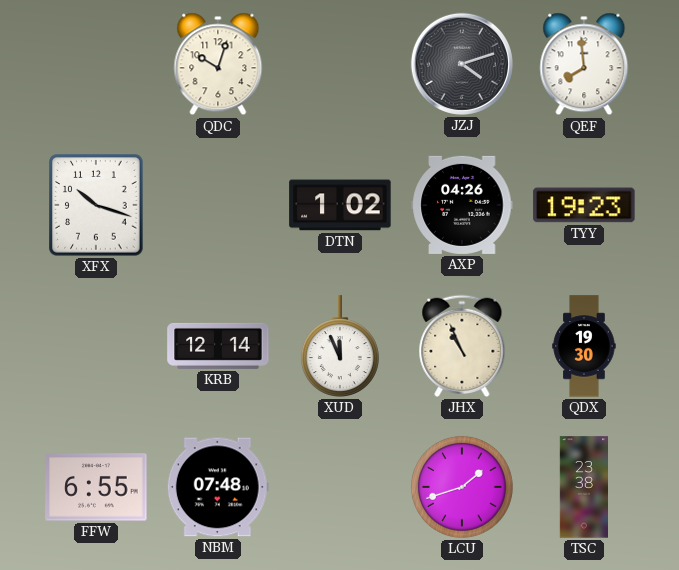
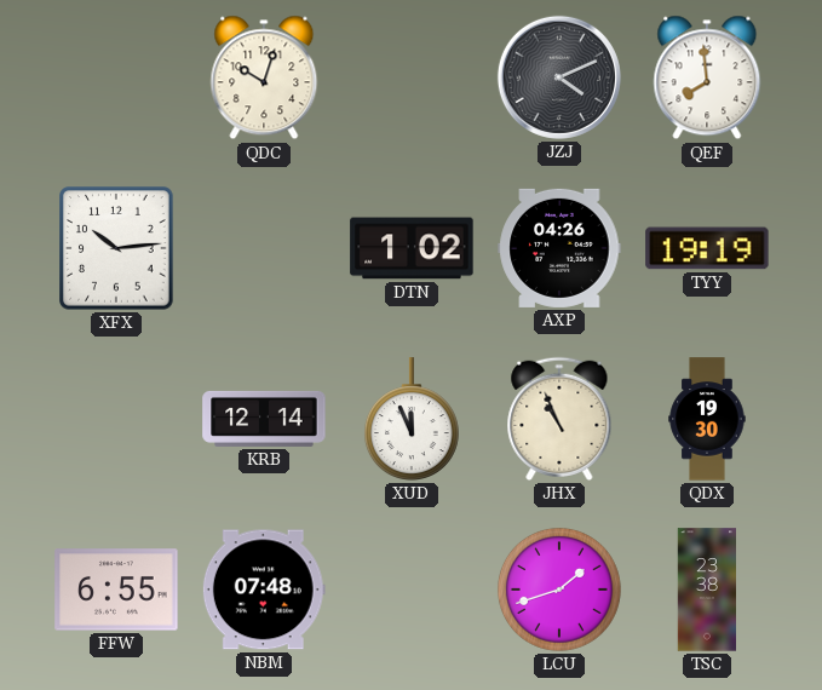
JZJ: 4:12 -> 4:11 (559, 77)
XFX: 10:18 -> 10:14 (116, 248)
TYY: 19:23 -> 19:19 (707, 248)
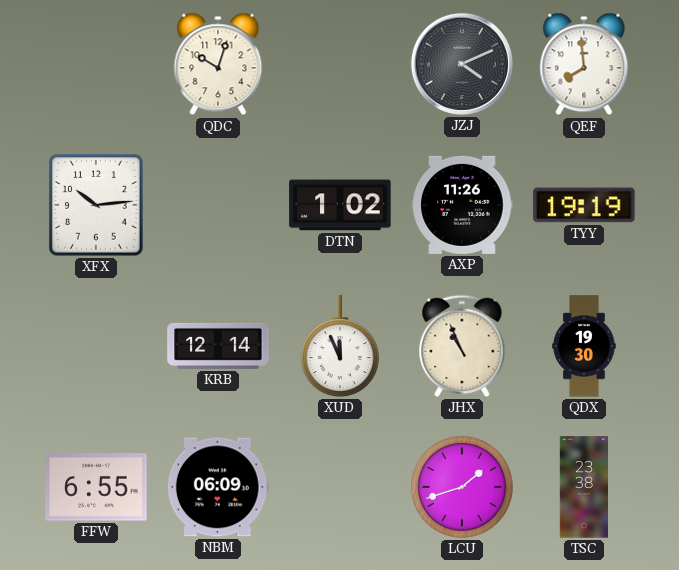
AXP: 04:26 -> 11:26 (462, 205)
NBM: 07:48 -> 06:09 (218, 487)
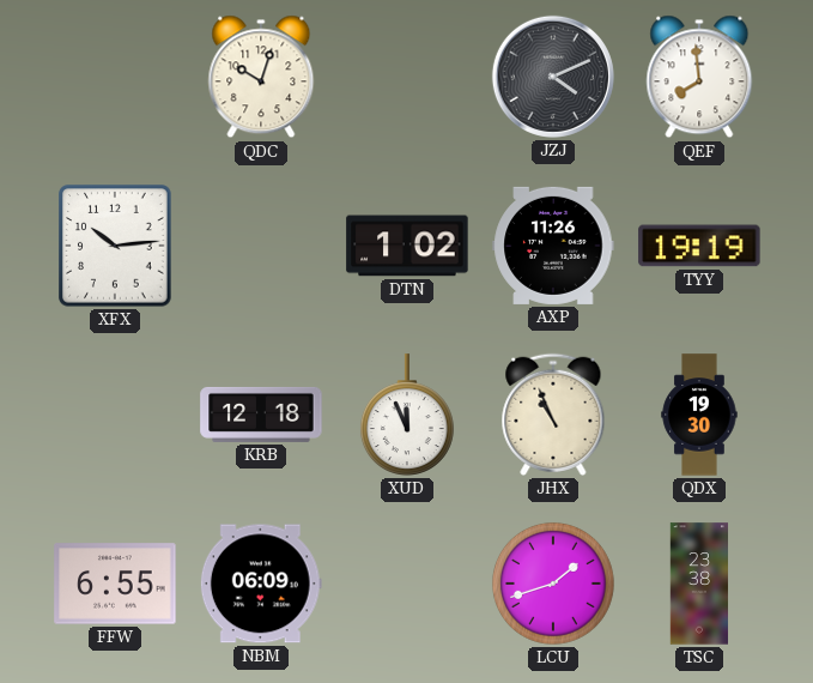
KRB: 12:14 -> 12:18 (261, 415)
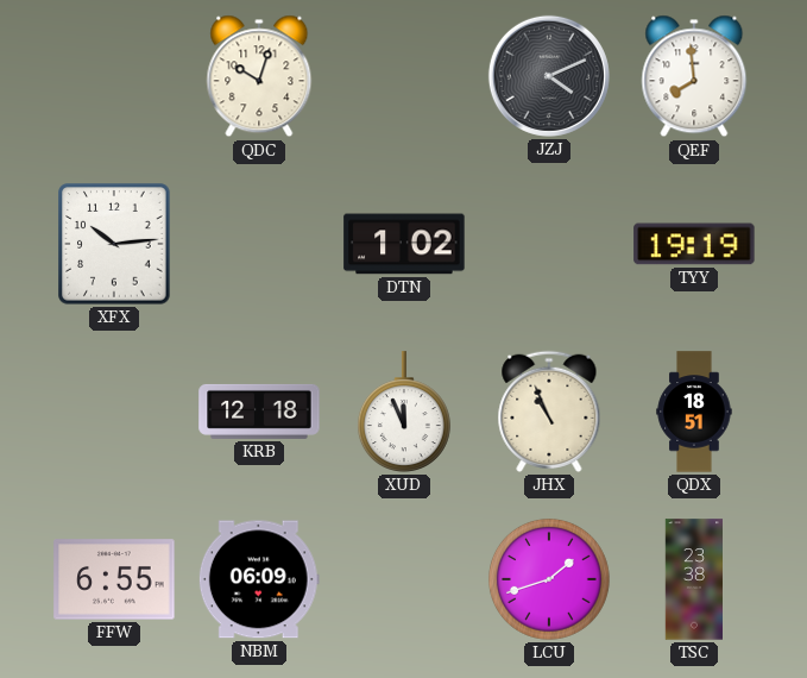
AXP: 11:26 -> none (553, 246)
QDX: 19:30 -> 18:51 (694, 412)
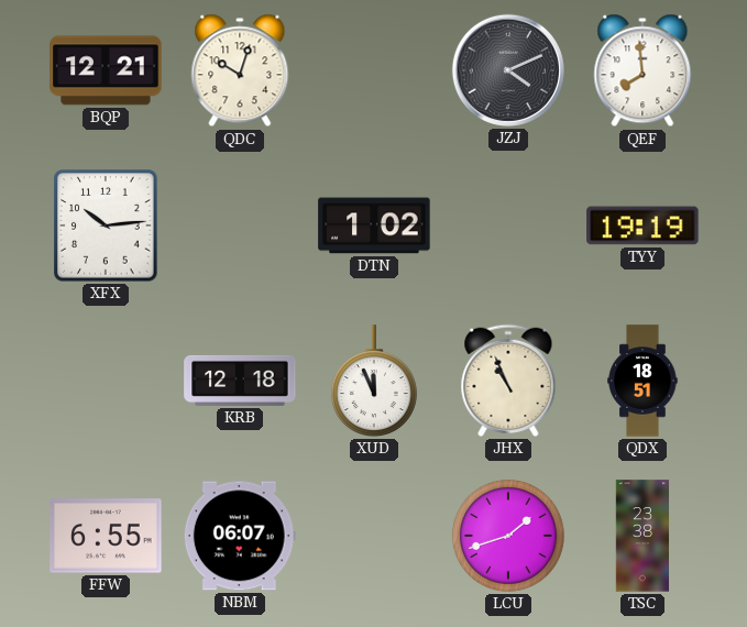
BQP: none -> 12:21 (106, 70)
NBM: 06:09 -> 06:07 (240, 536)
